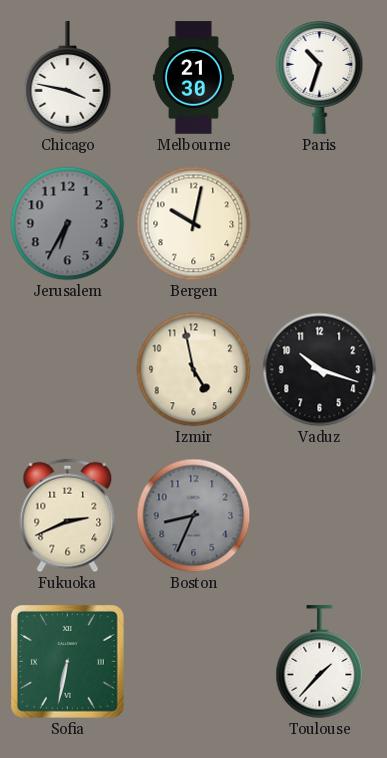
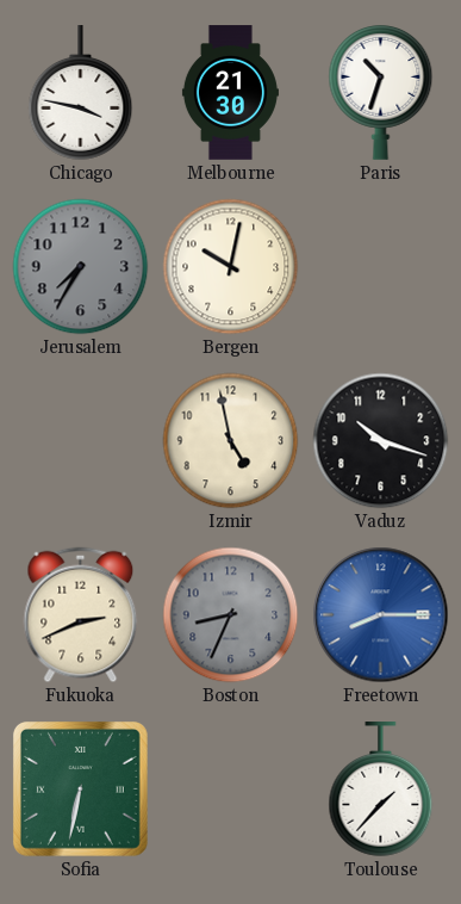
Jerusalem: 6:35 -> 7:35 (81, 267)
Freetown: none -> 8:15 (381, 615)
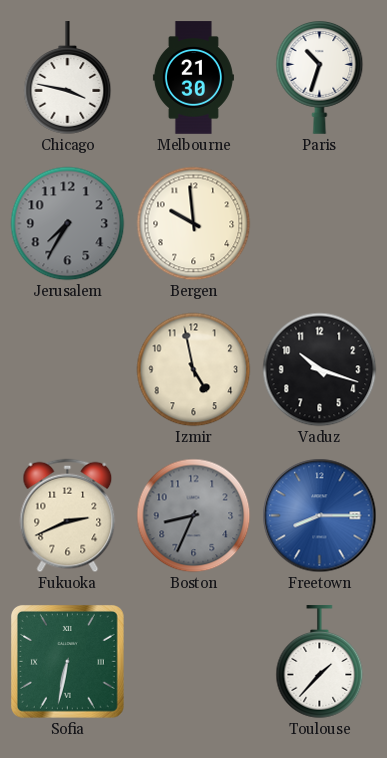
Bergen: 10:02 -> 9:59 (194, 224)
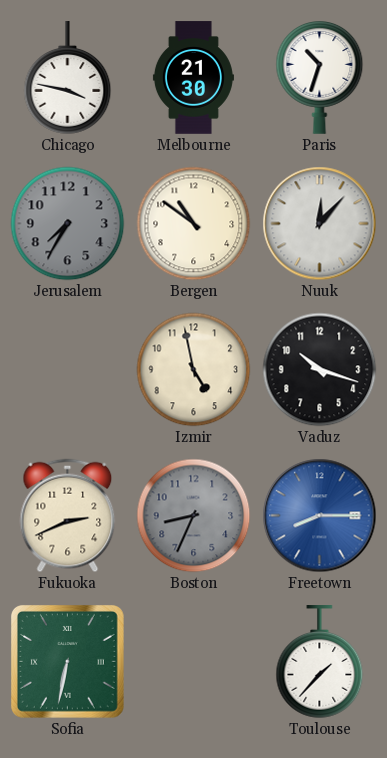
Bergen: 9:59 -> 10:51 (194, 224)
Nuuk: none -> 12:07 (320, 224)
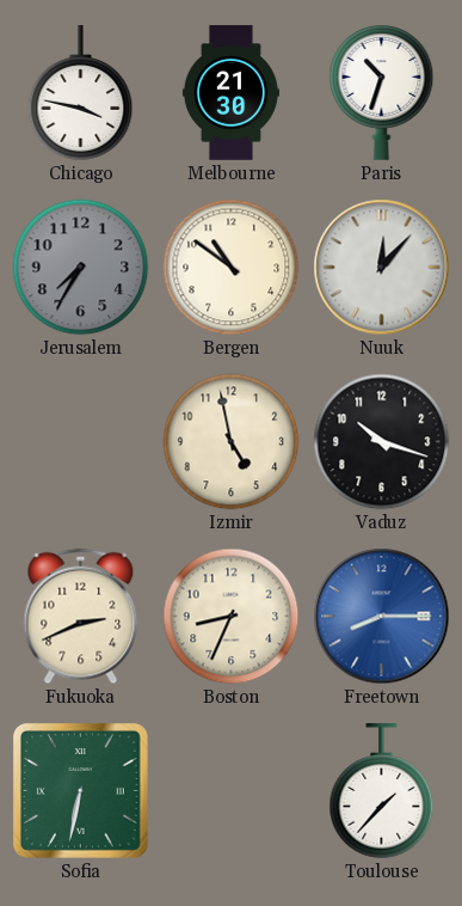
Boston dial: grey -> cream (232, 617)
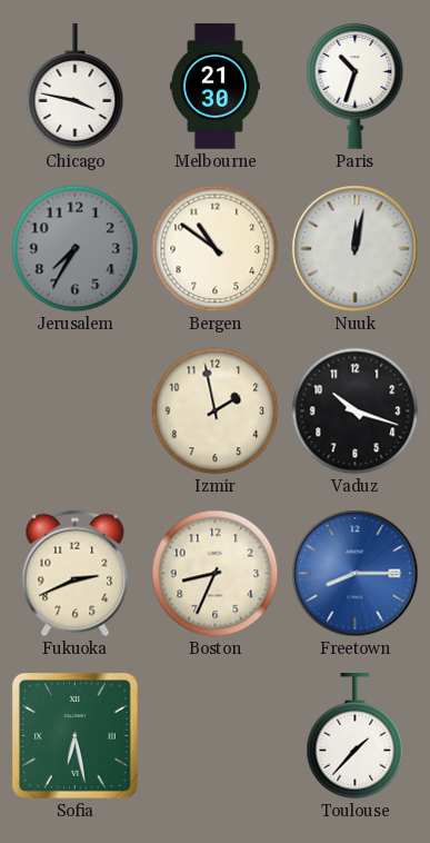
Nuuk: 12:07 -> 12:02 (356, 249)
Izmir: 4:58 -> 1:58 (216, 411)
Sofia: 6:32 -> 6:28 (74, 735)
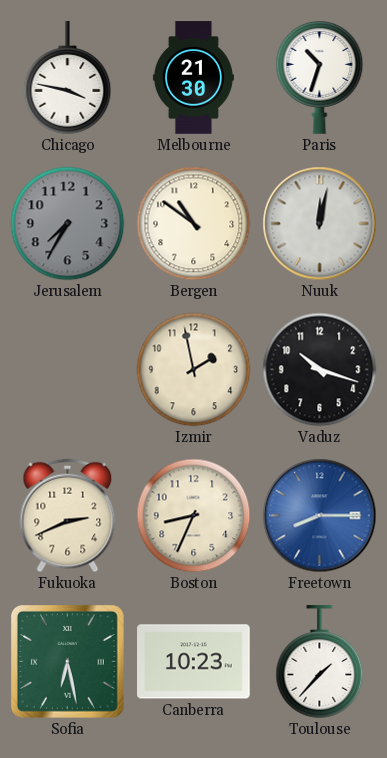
Canberra: none -> 10:23 (194, 662)
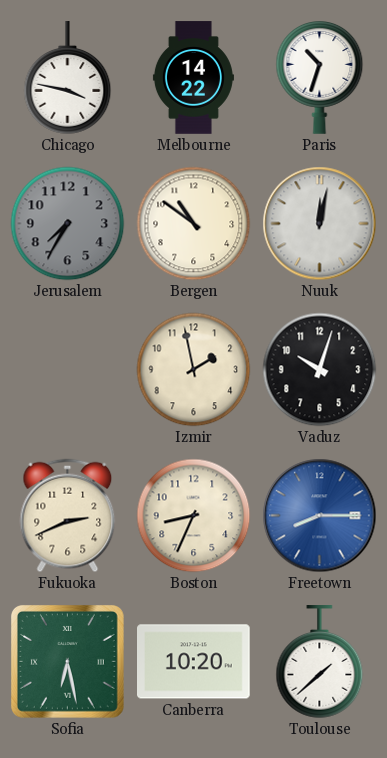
Melbourne: 21:30 -> 14:22 (193, 78)
Vaduz: 10:18 -> 10:03 (320, 370)
Canberra: 10:23 -> 10:20 (194, 662)
Toulouse: 1:37 -> 1:38 (320, 662)
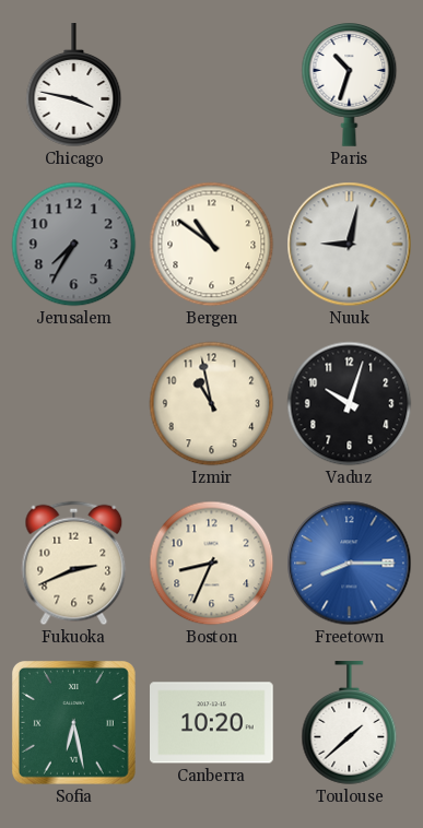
Melbourne: 14:22 -> none (193, 78)
Nuuk: 12:02 -> 9:02 (350, 245)
Izmir: 1:58 -> 10:58 (212, 404)
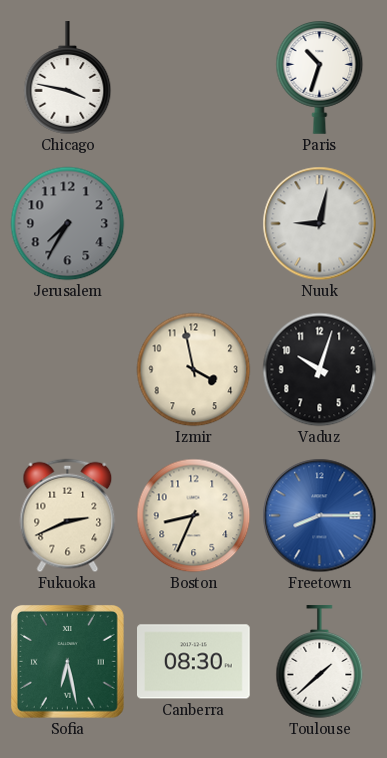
Bergen: 10:51 -> none (212, 245)
Izmir: 10:58 -> 3:58 (194, 370)
Canberra: 10:20 -> 08:30 (194, 662)
